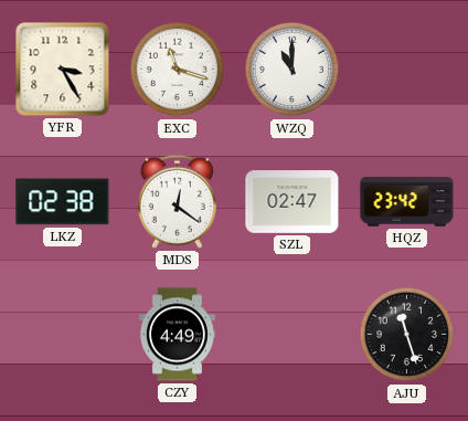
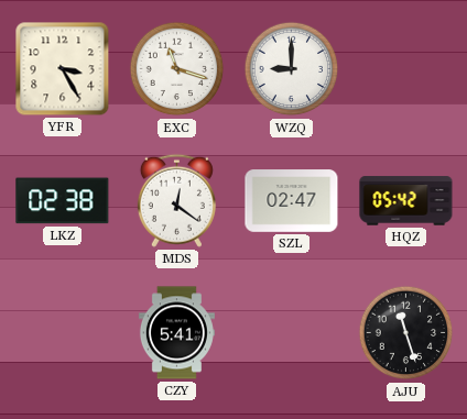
WZQ: 11:00 -> 9:00 (292, 69)
HQZ: 23:42 -> 05:42 (406, 201)
CZY: 4:49 -> 5:41 (176, 333)
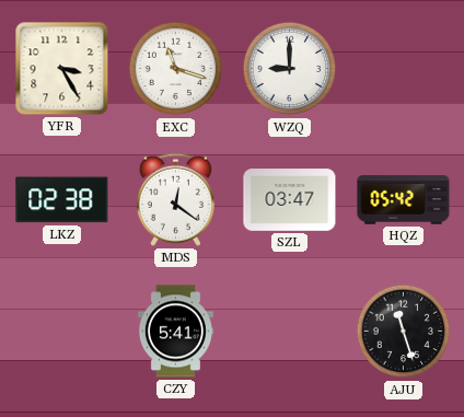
SZL: 02:47 -> 03:47 (290, 200)
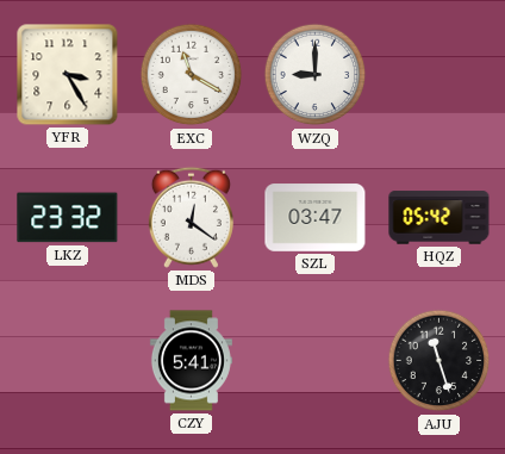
EXC: 11:18 -> 11:20 (192, 75)
LKZ: 02:38 -> 23:32 (68, 218)
